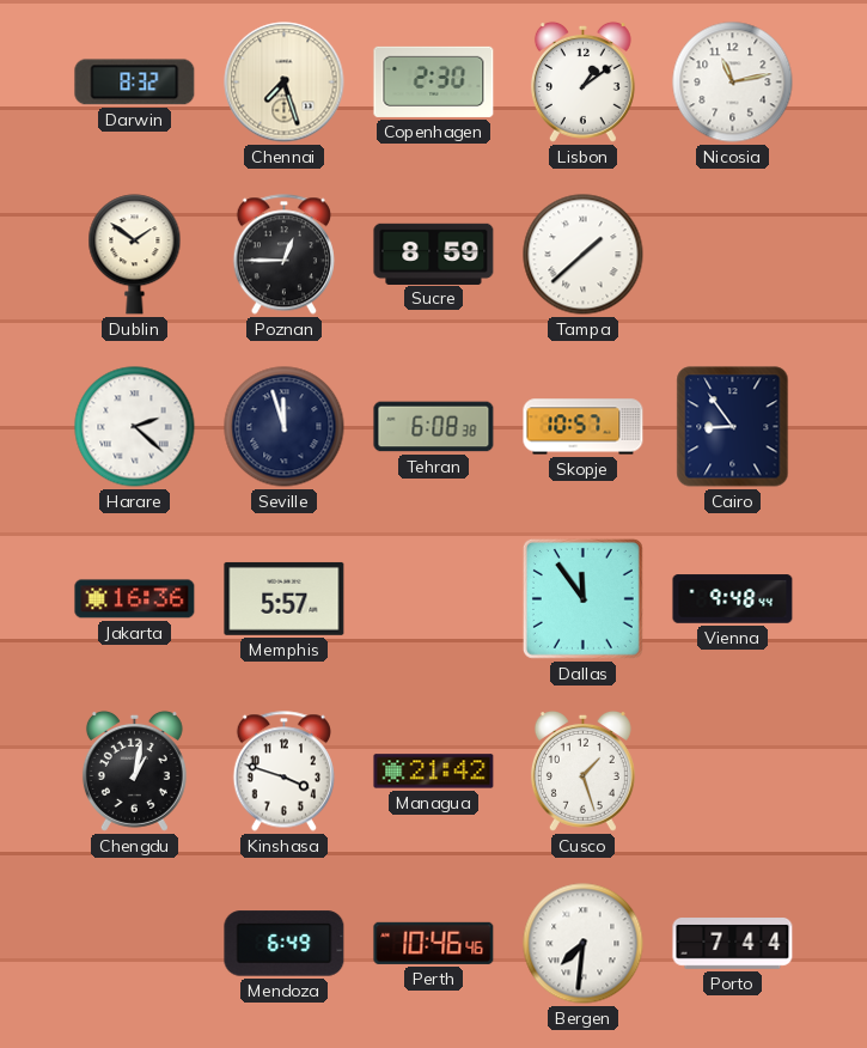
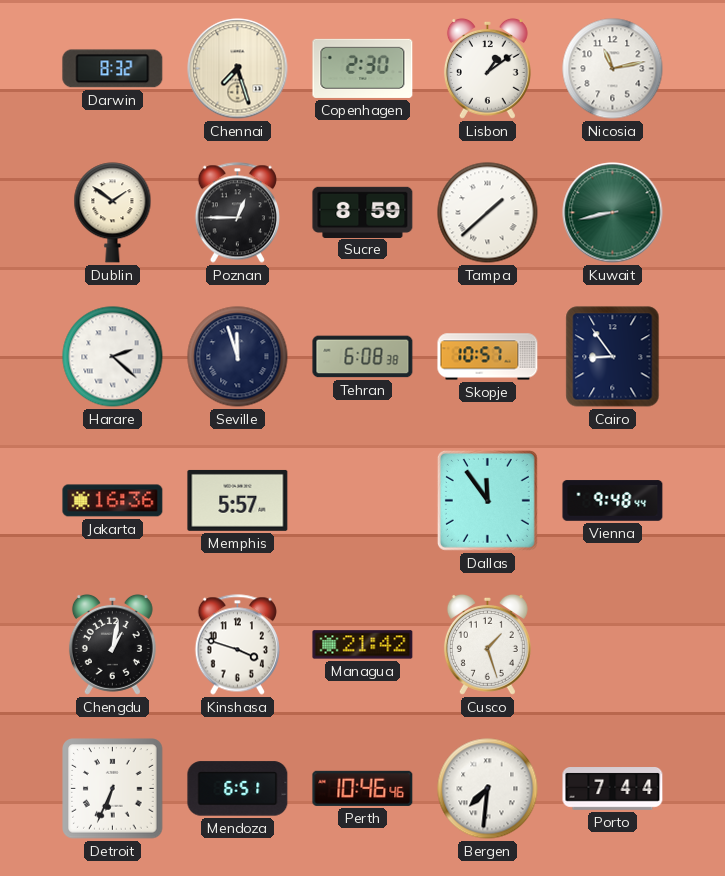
Kuwait: none -> 8:43 (613, 213)
Detroit: none -> 6:34 (113, 789)
Mendoza: 6:49 -> 6:51 (238, 789)
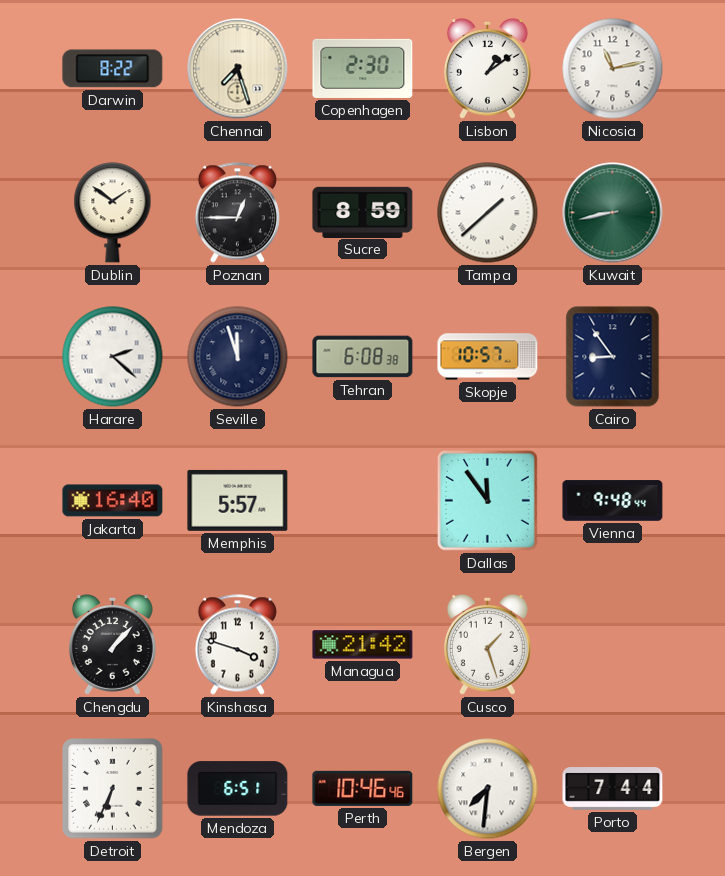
Darwin: 8:32 -> 8:22 (113, 69)
Jakarta: 16:36 -> 16:40 (113, 501)
Chengdu: 1:02 -> 1:07 (112, 644)
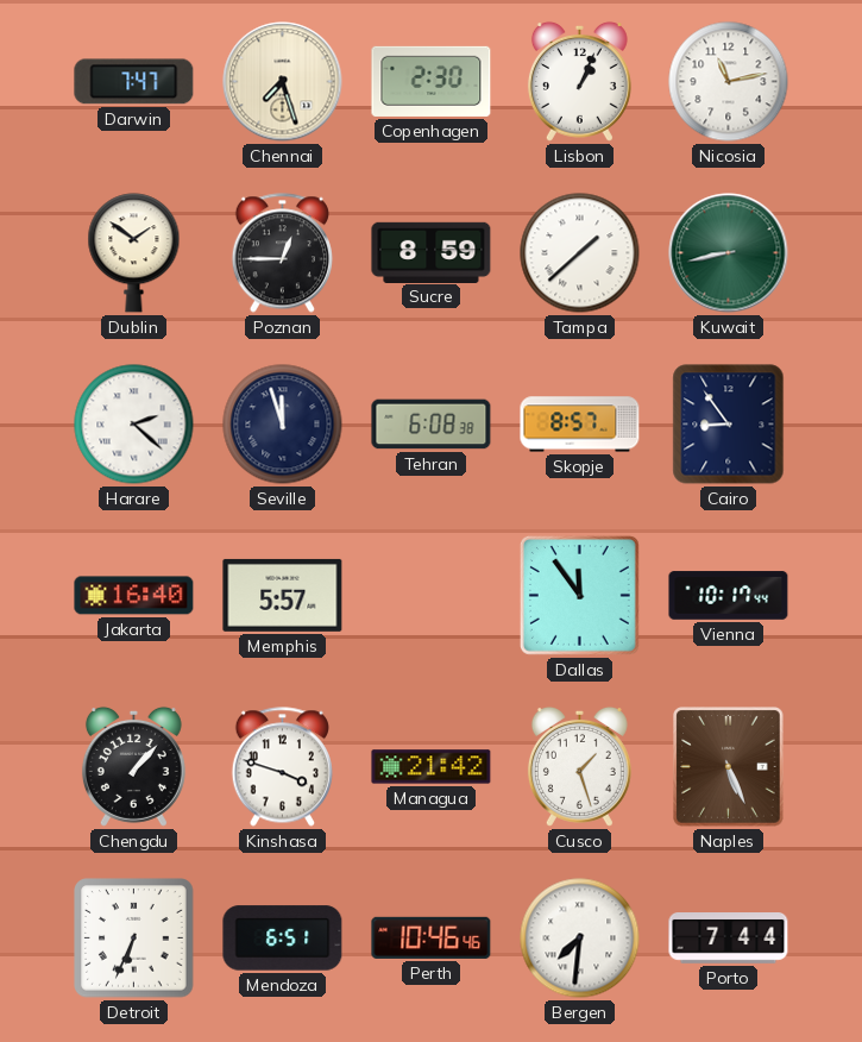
Darwin: 8:22 -> 7:47 (134, 82)
Lisbon: 1:09 -> 1:04 (579, 81)
Skopje: 10:57 -> 8:57 (580, 425)
Vienna: 9:48 -> 10:17 (729, 596)
Naples: none -> 5:26 (729, 767)
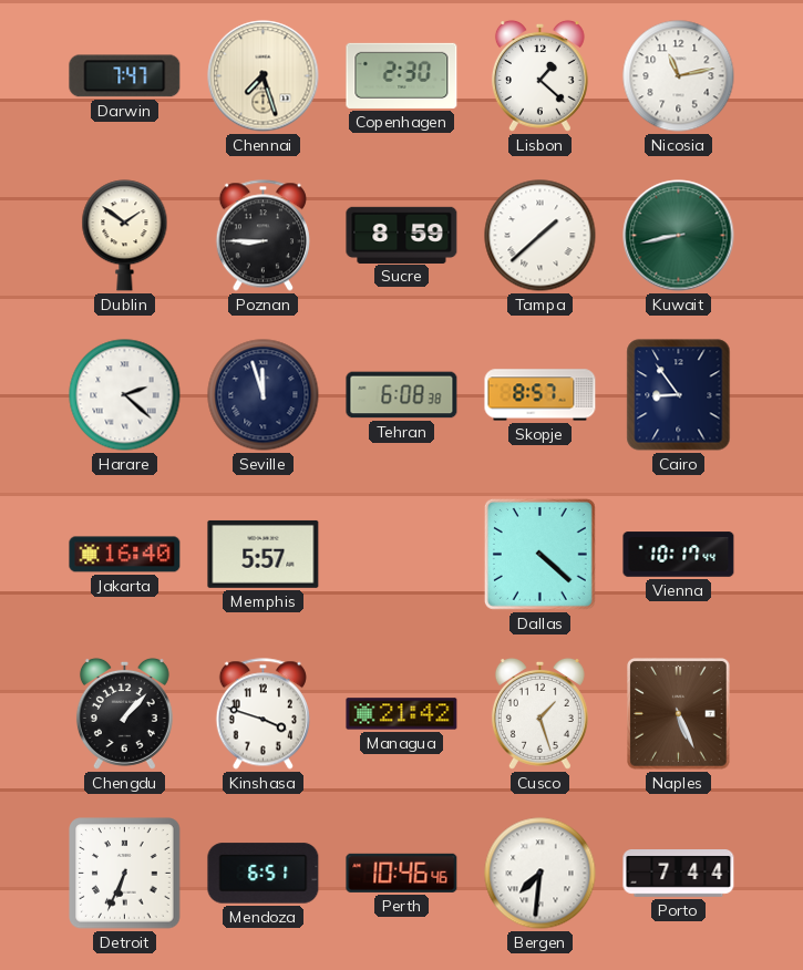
Lisbon: 1:04 -> 1:22 (539, 75)
Poznan: 12:45 -> 8:45 (262, 236)
Dallas: 11:54 -> 4:22 (539, 554)
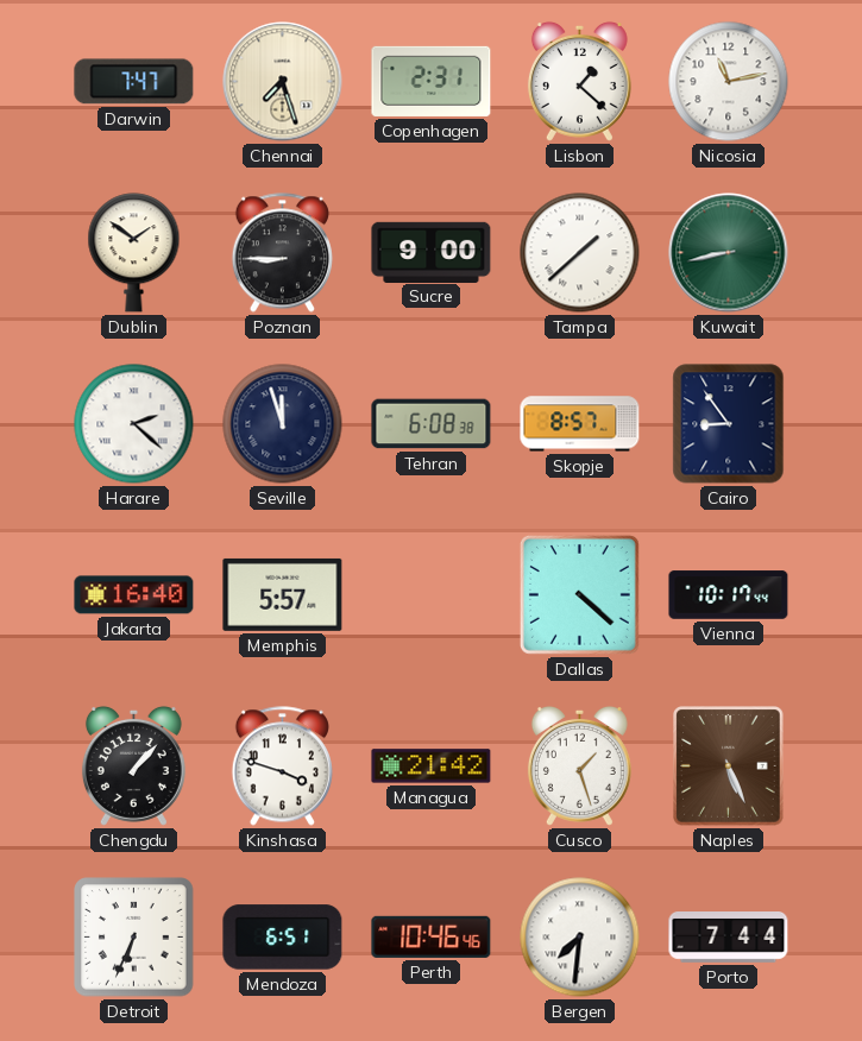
Copenhagen: 2:30 -> 2:31 (432, 81)
Sucre: 8:59 -> 9:00 (432, 252)
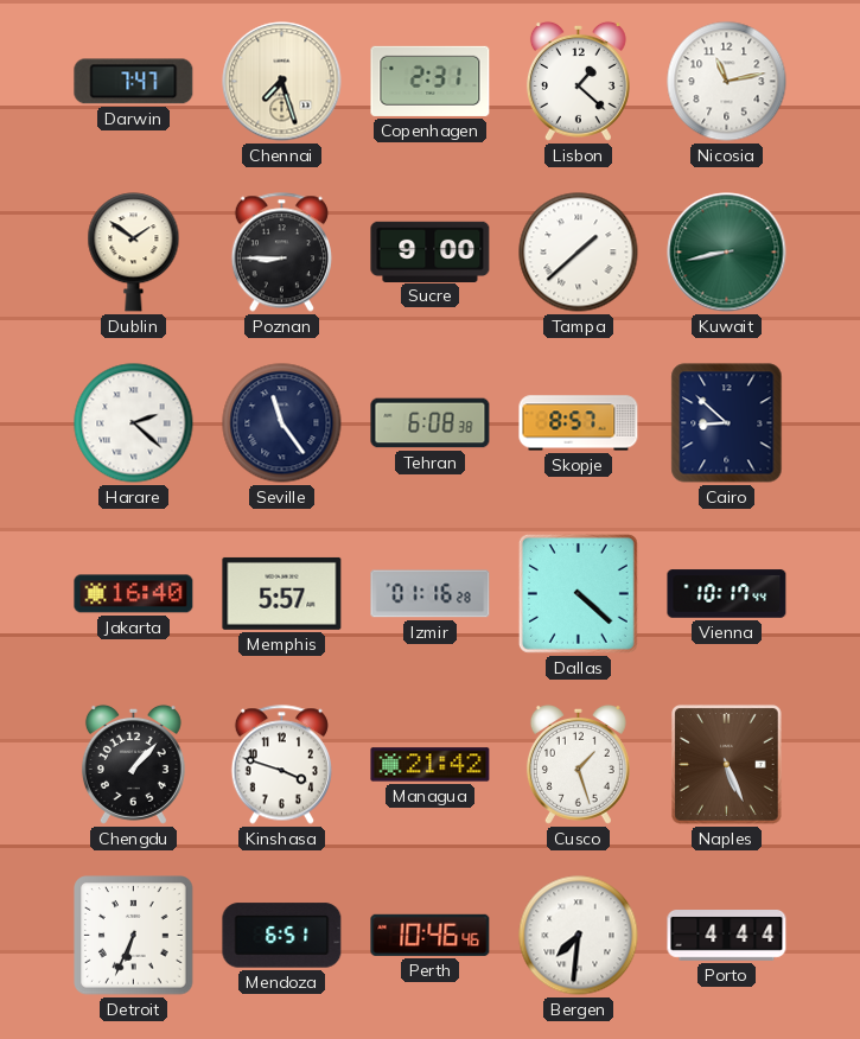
Seville: 11:57 -> 11:24 (282, 423)
Cairo: 8:54 -> 8:52 (727, 423)
Izmir: none -> 01:16 (431, 594)
Porto: 7:44 -> 4:44 (727, 936)
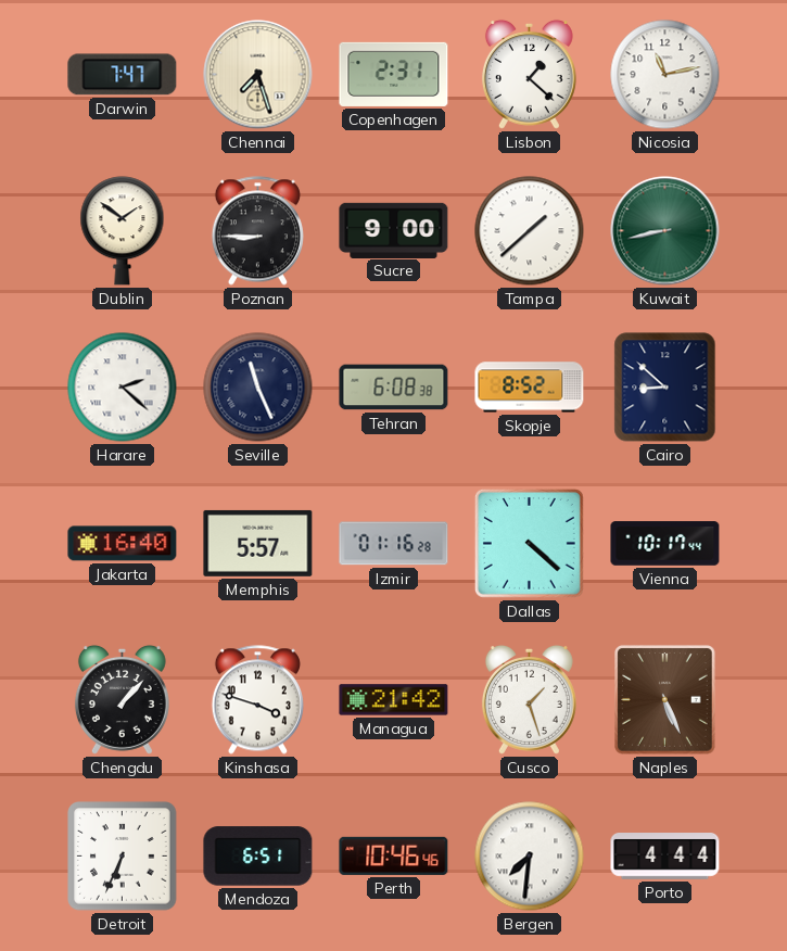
Seville: 11:24 -> 11:26 (258, 388)
Skopje: 8:57 -> 8:52 (530, 388)
